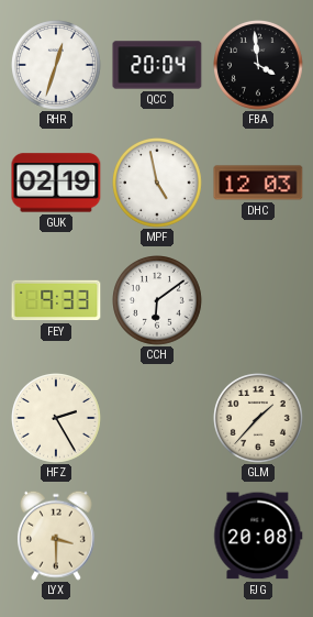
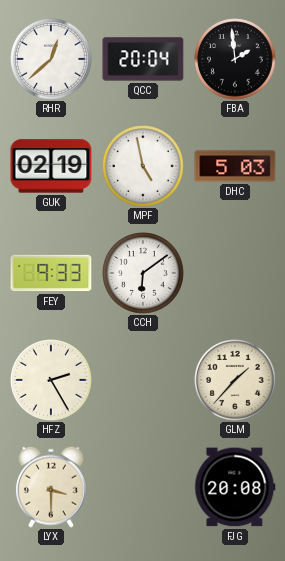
RHR: 12:33 -> 12:38 (52, 60)
FBA: 3:59 -> 1:59 (236, 60)
DHC: 12:03 -> 5:03 (235, 166)
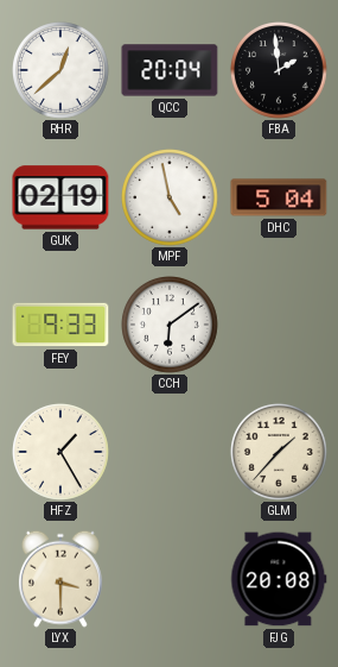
DHC: 5:03 -> 5:04 (279, 197)
HFZ: 2:25 -> 1:25 (62, 453)
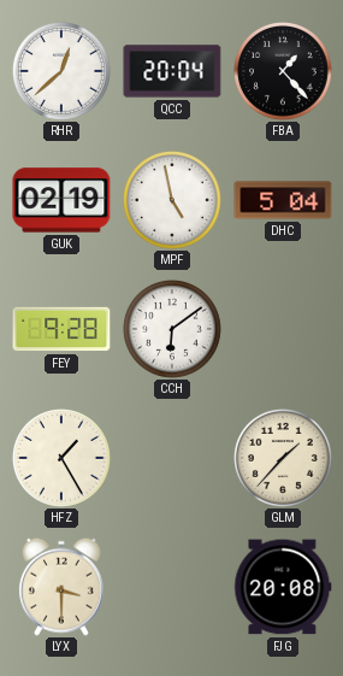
FBA: 1:59 -> 1:23 (284, 72)
FEY: 9:33 -> 9:28 (61, 329)
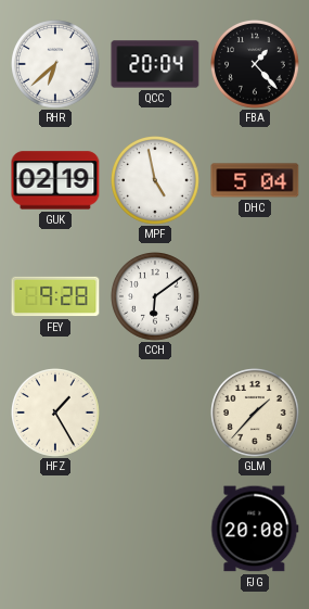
RHR: 12:38 -> 6:38 (56, 65)
LYX: 3:30 -> none (61, 587)
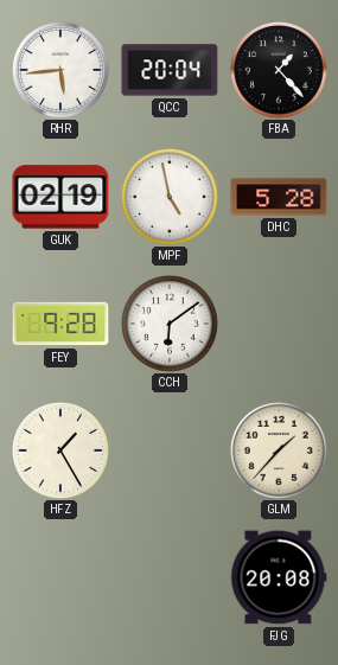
RHR: 6:38 -> 5:44 (62, 71)
DHC: 5:04 -> 5:28 (279, 197)
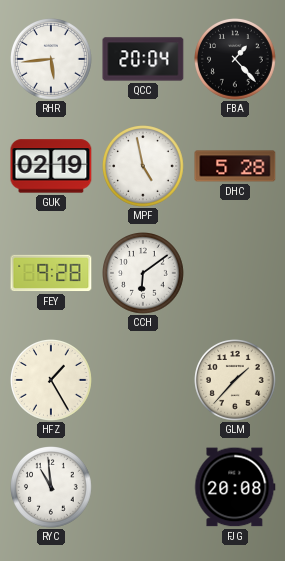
RYC: none -> 10:59 (52, 488)
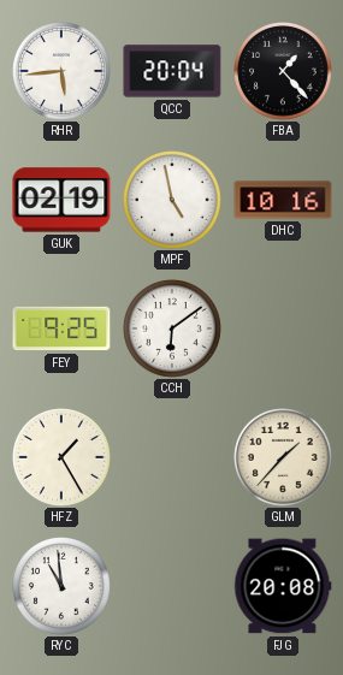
DHC: 5:28 -> 10:16 (283, 200)
FEY: 9:28 -> 9:25 (61, 328)
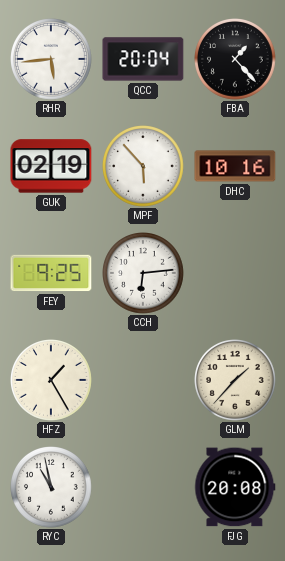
MPF: 4:58 -> 5:53 (144, 167)
CCH: 6:09 -> 6:14 (144, 274)
RYC: 10:59 -> 10:58 (52, 488)
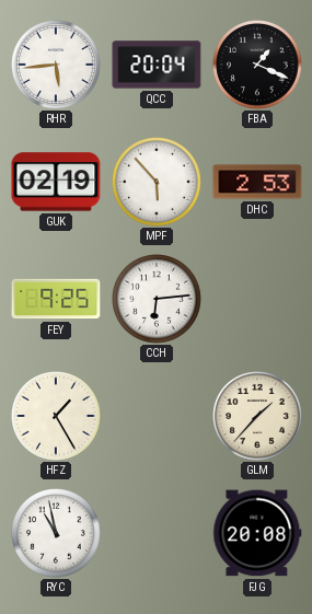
FBA: 1:23 -> 1:19 (258, 66)
DHC: 10:16 -> 2:53 (257, 182)
